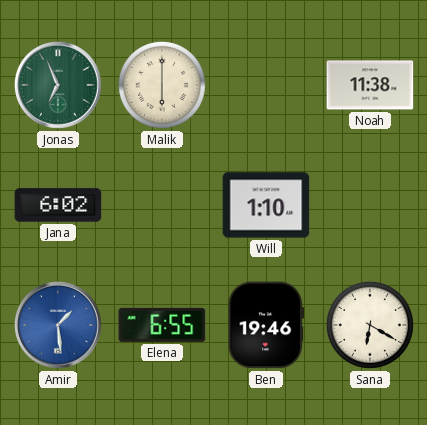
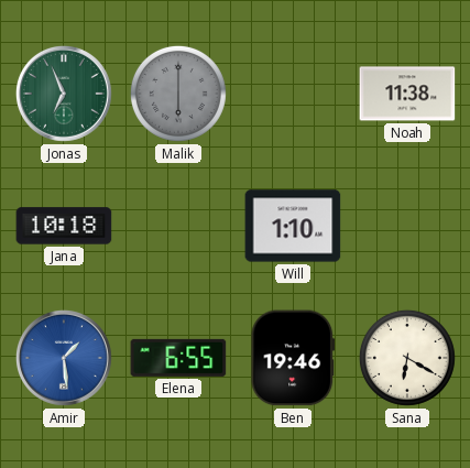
Malik dial: cream -> grey (178, 94)
Jana: 6:02 -> 10:18 (64, 226)
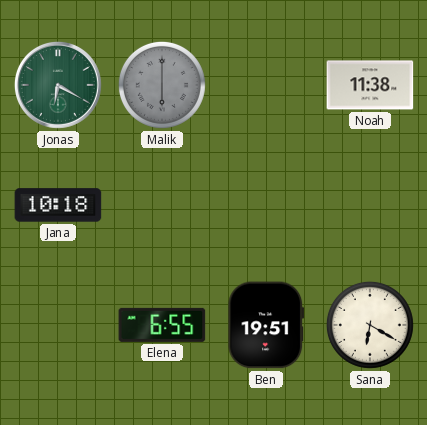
Jonas: 6:56 -> 6:20 (58, 85)
Will: 1:10 -> none (293, 226)
Amir: 1:29 -> none (64, 358)
Ben: 19:46 -> 19:51 (266, 325)
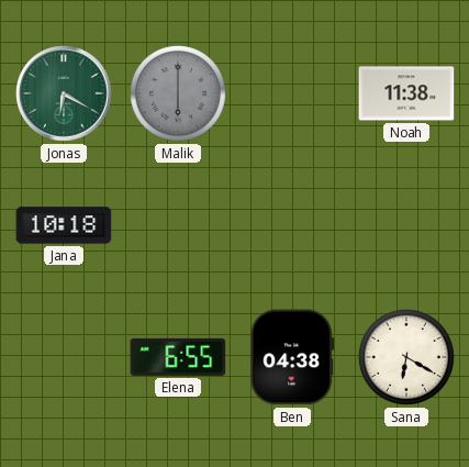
Ben: 19:51 -> 04:38 (292, 357)
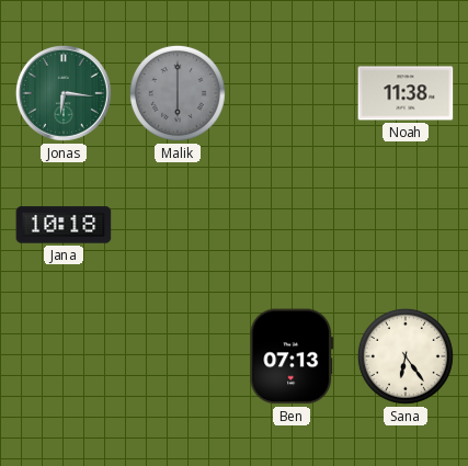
Jonas: 6:20 -> 6:16 (64, 93)
Elena: 6:55 -> none (178, 357)
Ben: 04:38 -> 07:13 (292, 356)
Sana: 6:20 -> 6:24 (406, 356)
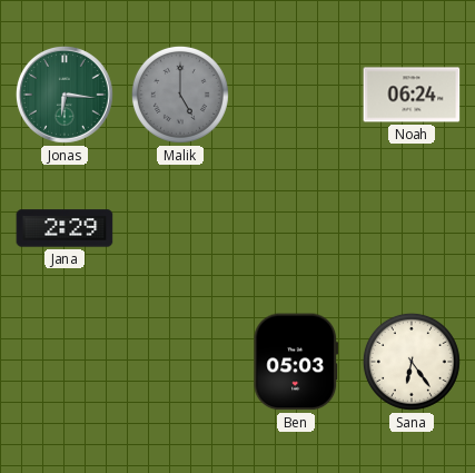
Malik: 6:00 -> 5:00 (180, 95)
Noah: 11:38 -> 06:24 (412, 95)
Jana: 10:18 -> 2:29 (65, 228)
Ben: 07:13 -> 05:03 (296, 362)
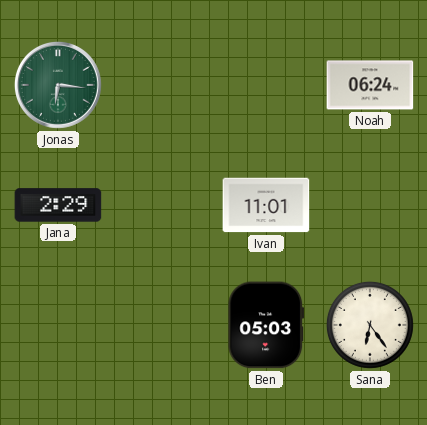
Malik: 5:00 -> none (180, 95)
Ivan: none -> 11:01 (266, 205)
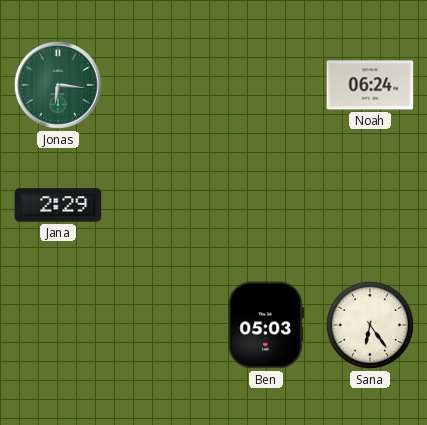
Ivan: 11:01 -> none (266, 205)
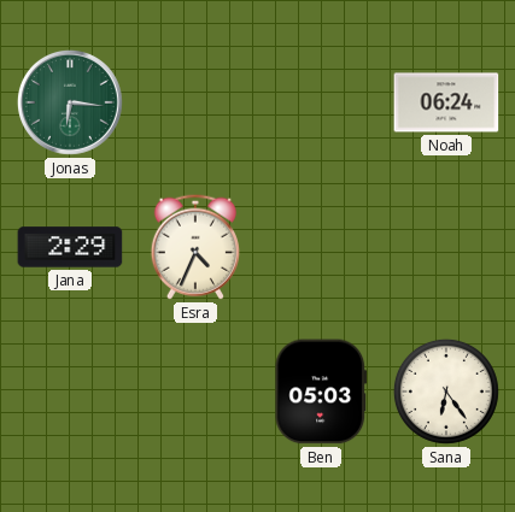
Esra: none -> 4:34 (195, 247)
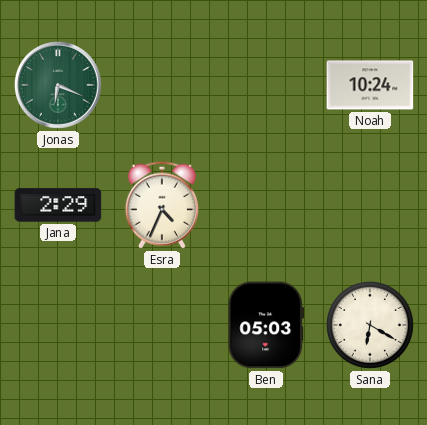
Jonas: 6:16 -> 6:19 (58, 85)
Noah: 06:24 -> 10:24 (370, 85)
Sana: 6:24 -> 6:20 (370, 325)
